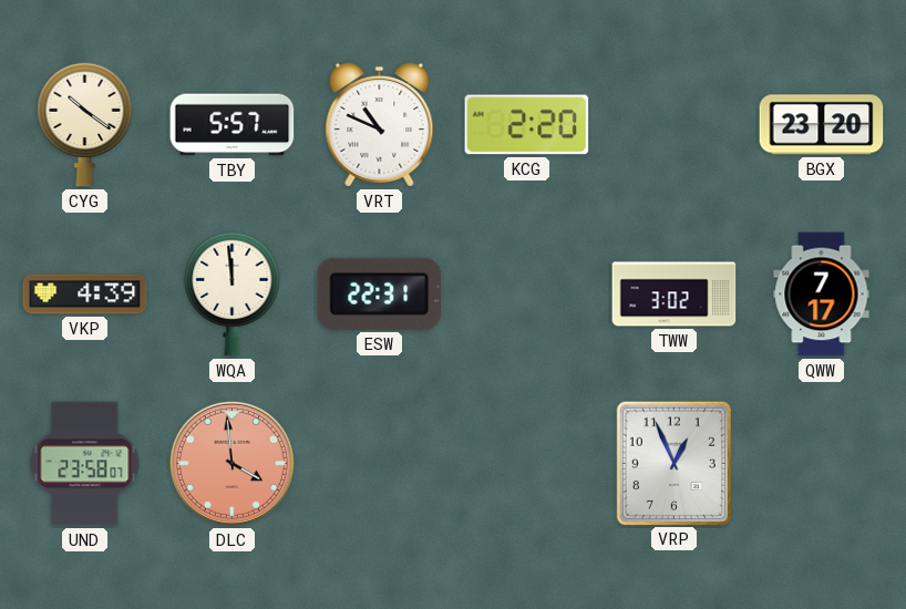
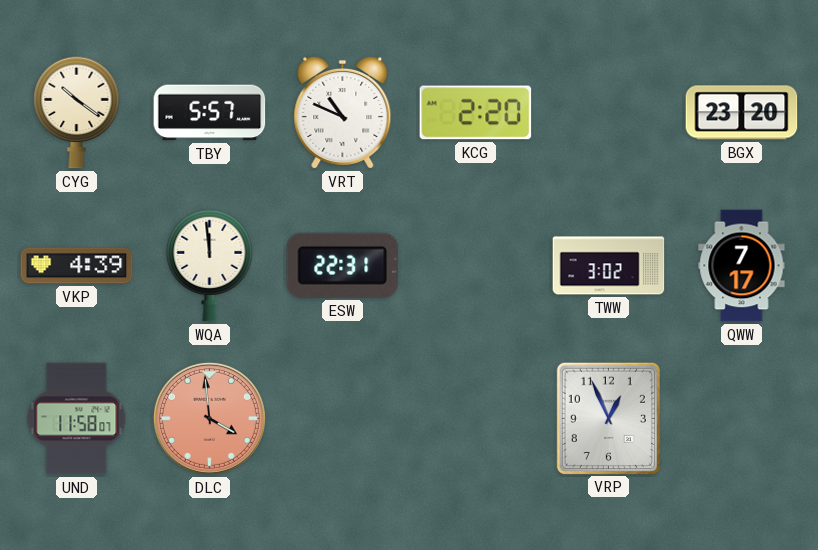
UND: 23:58 -> 11:58 (77, 419)
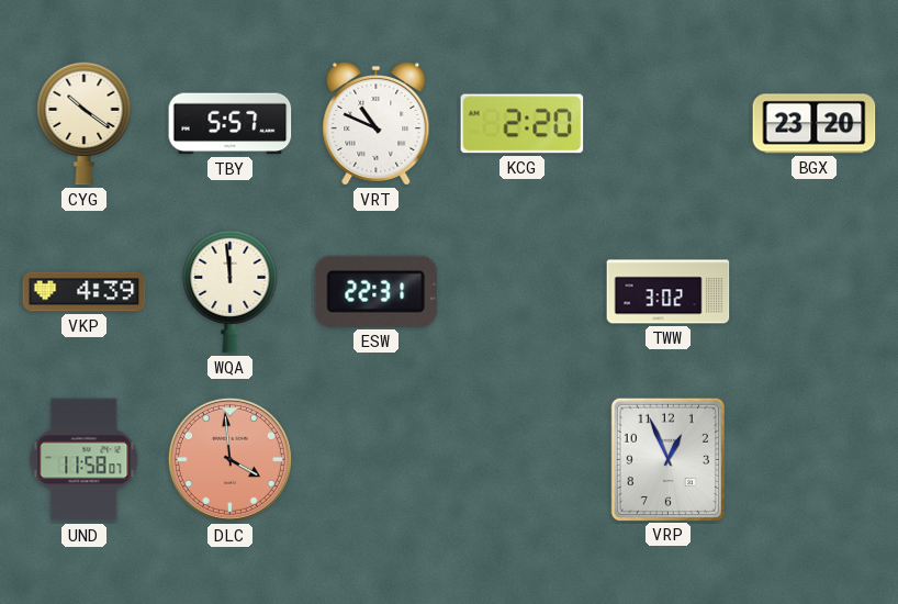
QWW: 7:17 -> none (742, 266)
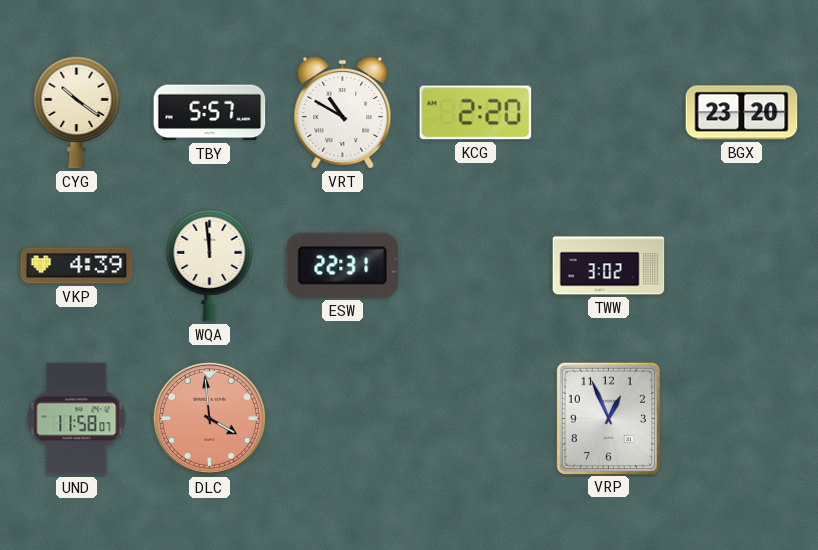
VRT: 10:49 -> 10:50 (343, 112)
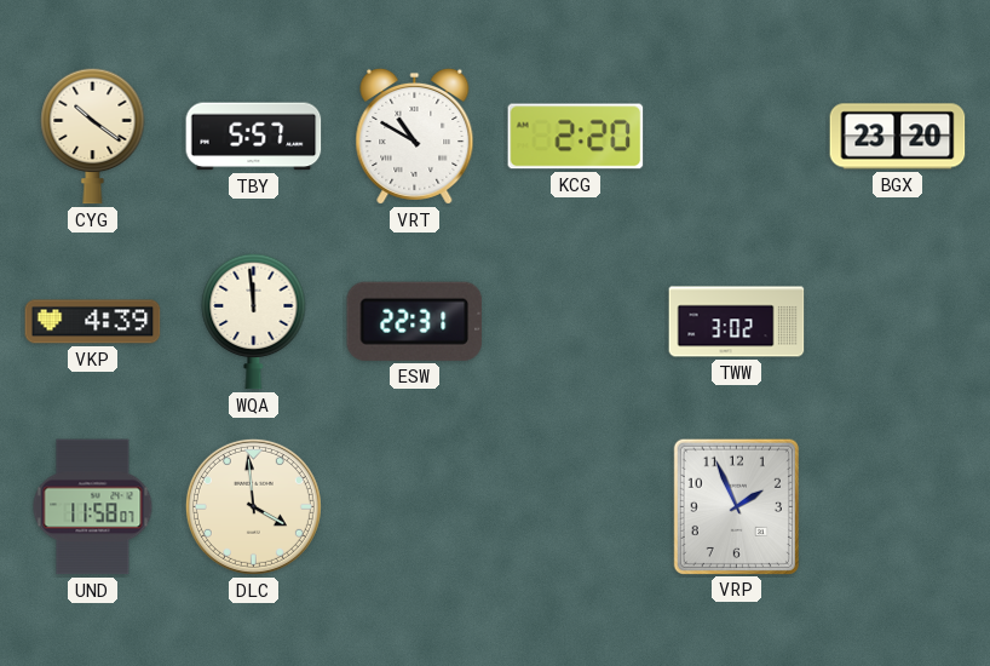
DLC dial: salmon -> cream (253, 506)
VRP: 12:56 -> 1:56 (736, 506)
